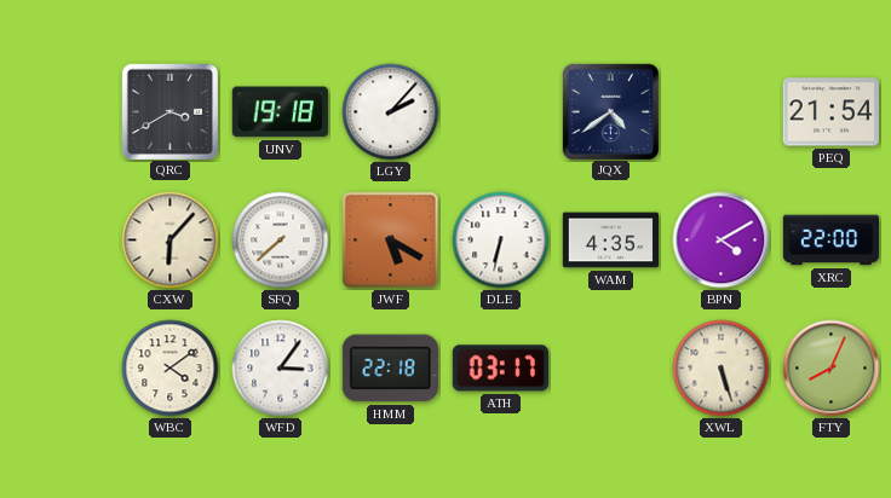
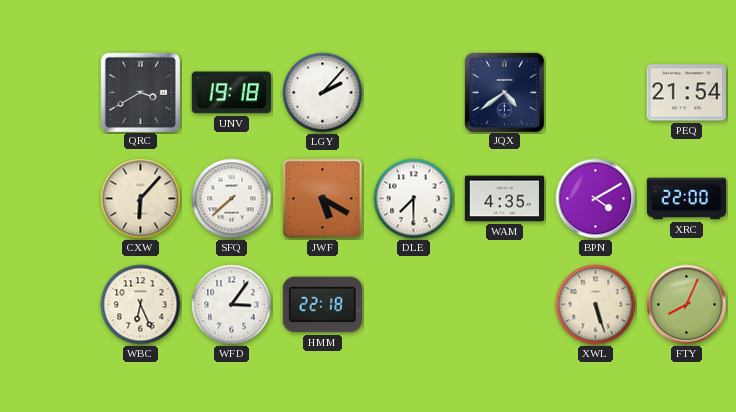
DLE: 6:32 -> 7:30 (414, 199)
WBC: 4:09 -> 6:26 (141, 305)
ATH: 03:17 -> none (500, 369)
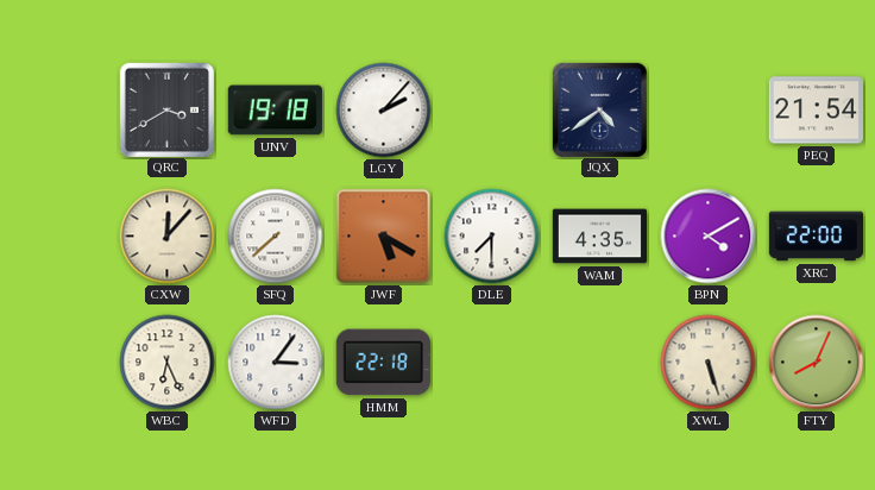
CXW: 6:07 -> 12:07 (168, 237)
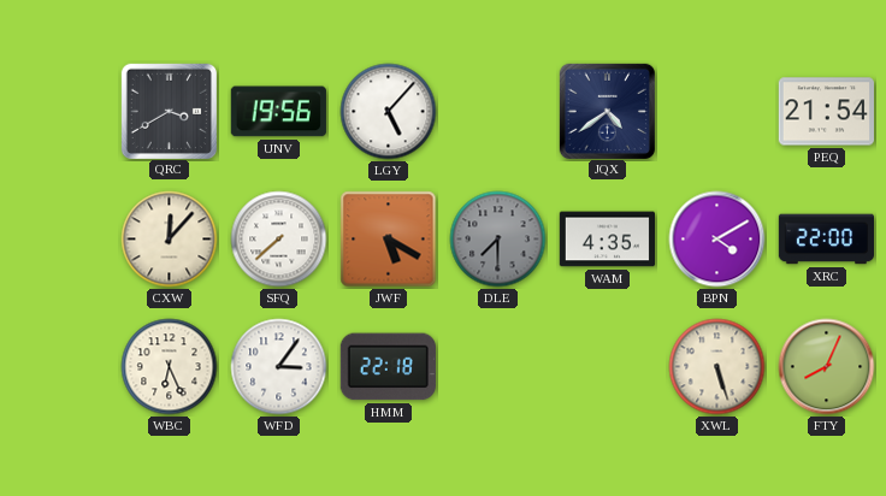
UNV: 19:18 -> 19:56 (278, 112)
LGY: 2:07 -> 5:07 (389, 112)
DLE dial: white -> grey (498, 240)
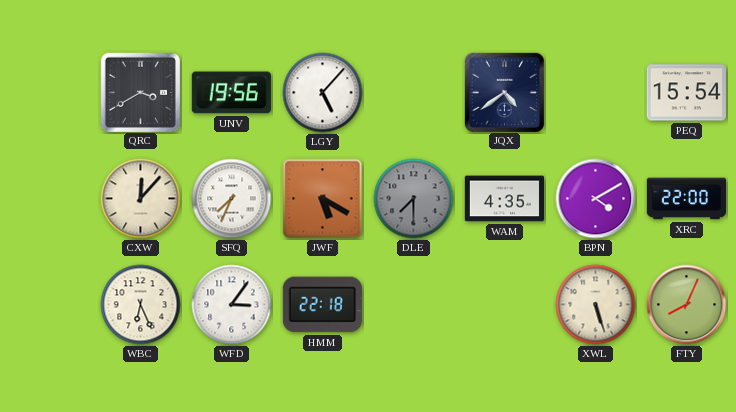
PEQ: 21:54 -> 15:54 (686, 93)
SFQ: 7:38 -> 7:34 (232, 199)
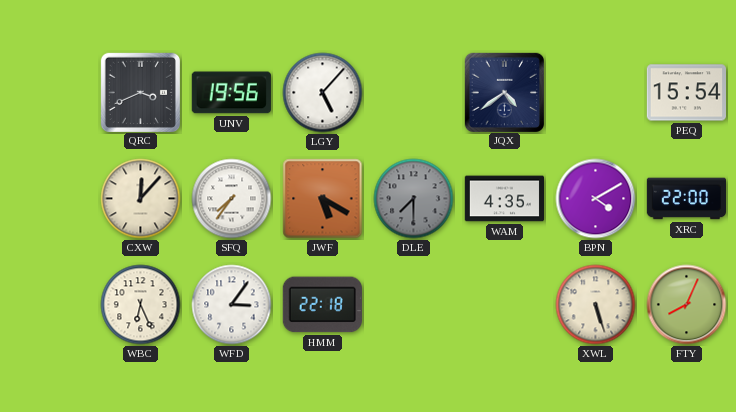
QRC: 3:40 -> 3:41 (140, 92)
SFQ: 7:34 -> 7:36 (232, 199)
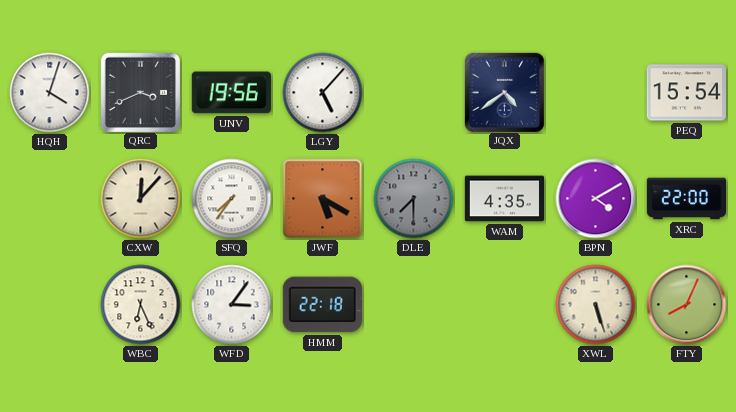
HQH: none -> 4:03 (50, 93)
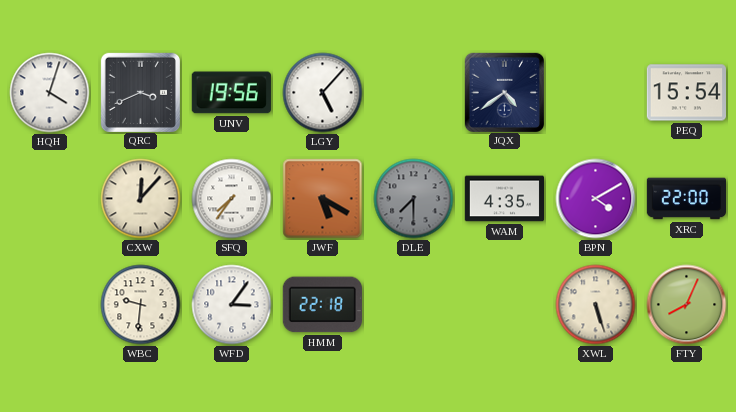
WBC: 6:26 -> 9:31 (141, 305)
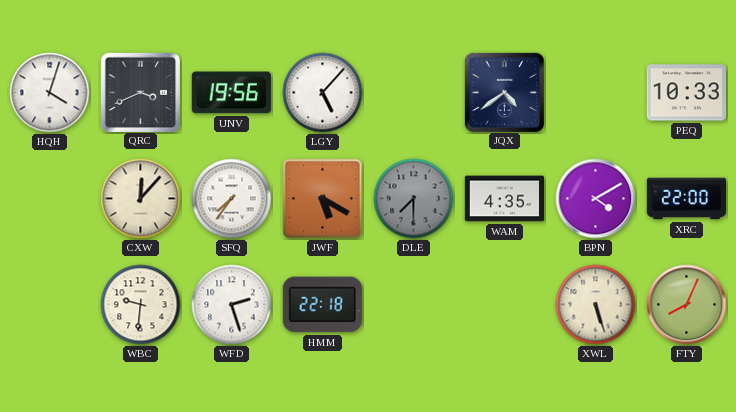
PEQ: 15:54 -> 10:33 (686, 93)
WFD: 3:06 -> 2:27 (232, 305)
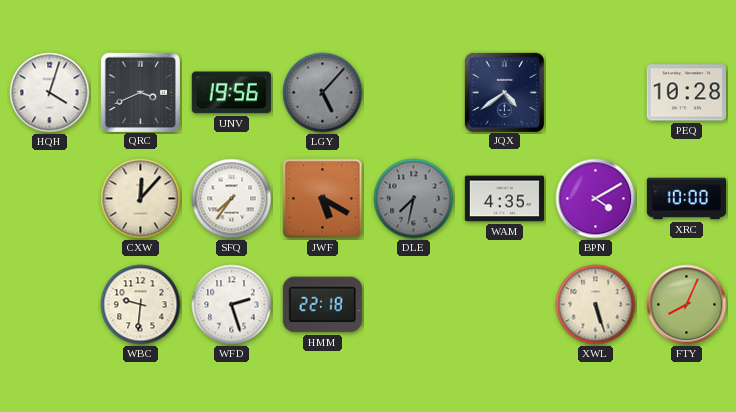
LGY dial: white -> grey (323, 93)
PEQ: 10:33 -> 10:28 (686, 93)
DLE: 7:30 -> 7:32 (414, 199)
XRC: 22:00 -> 10:00 (687, 199)
